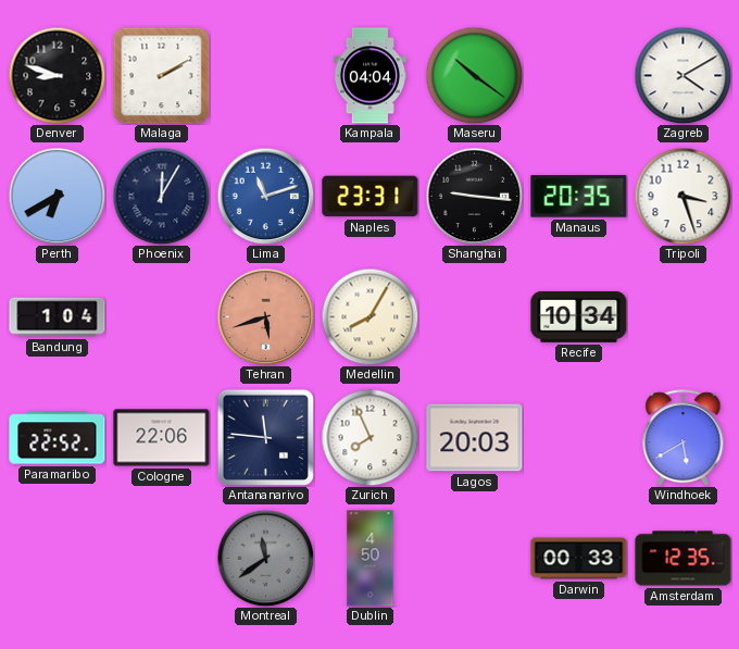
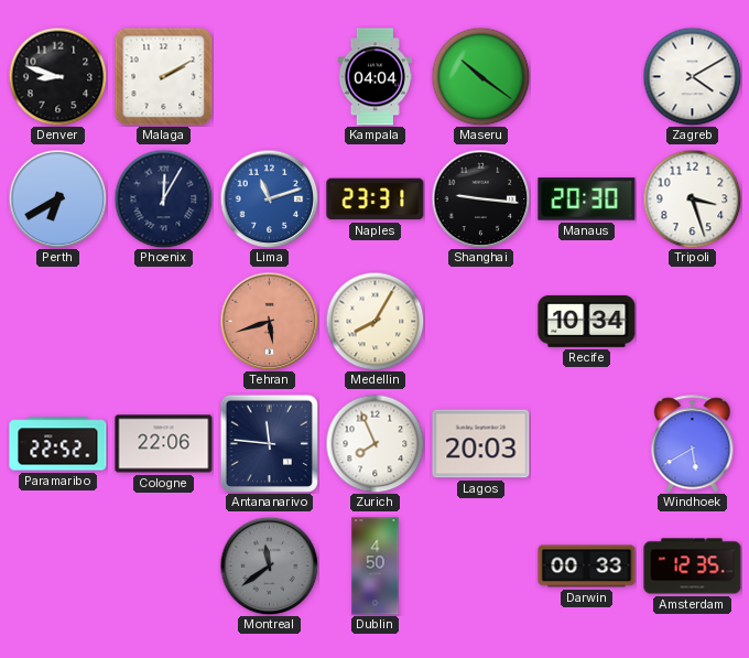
Manaus: 20:35 -> 20:30 (587, 199)
Bandung: 1:04 -> none (58, 317)
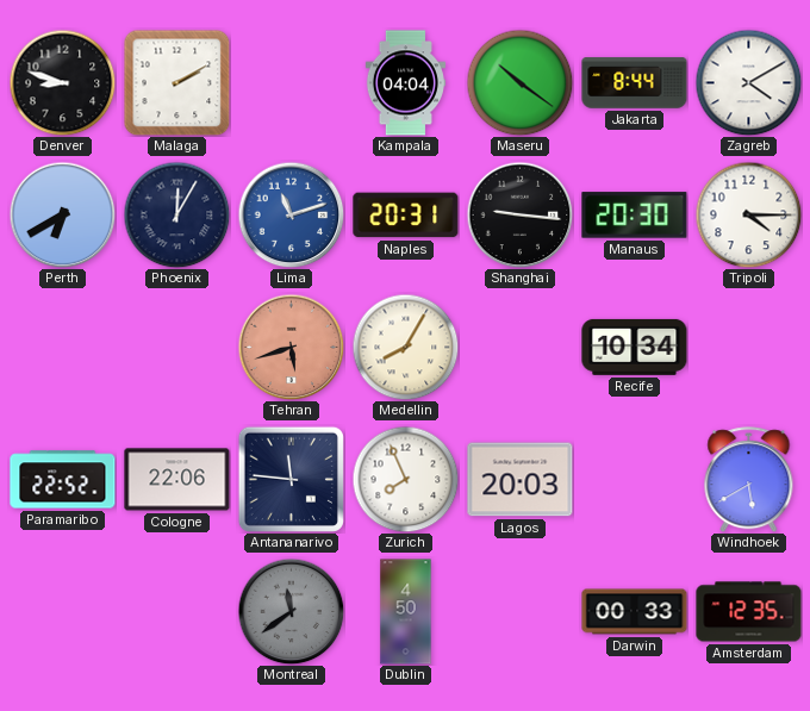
Jakarta: none -> 8:44 (635, 83)
Naples: 23:31 -> 20:31 (406, 216)
Tripoli: 3:27 -> 4:15 (748, 214)
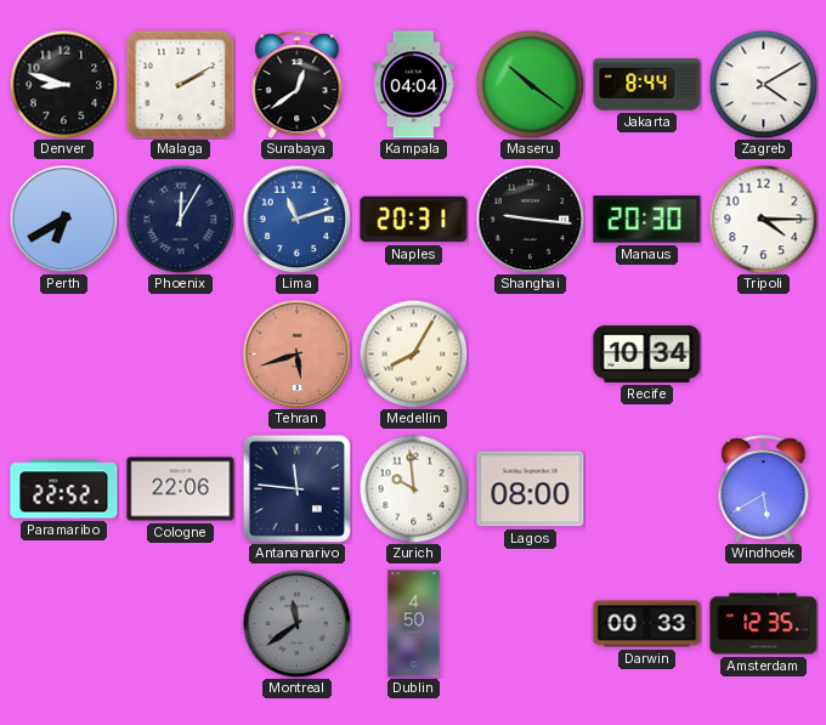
Surabaya: none -> 12:39 (298, 85)
Zurich: 7:56 -> 9:59 (413, 488)
Lagos: 20:03 -> 08:00 (531, 489)
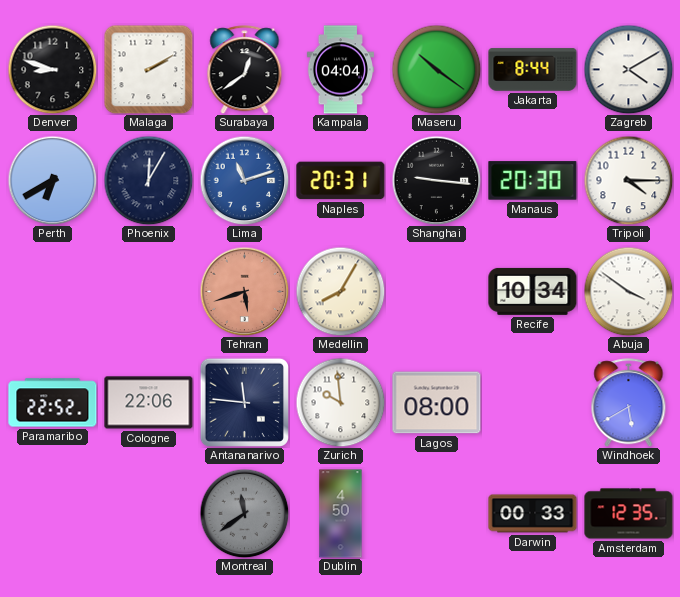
Abuja: none -> 3:51 (628, 291)
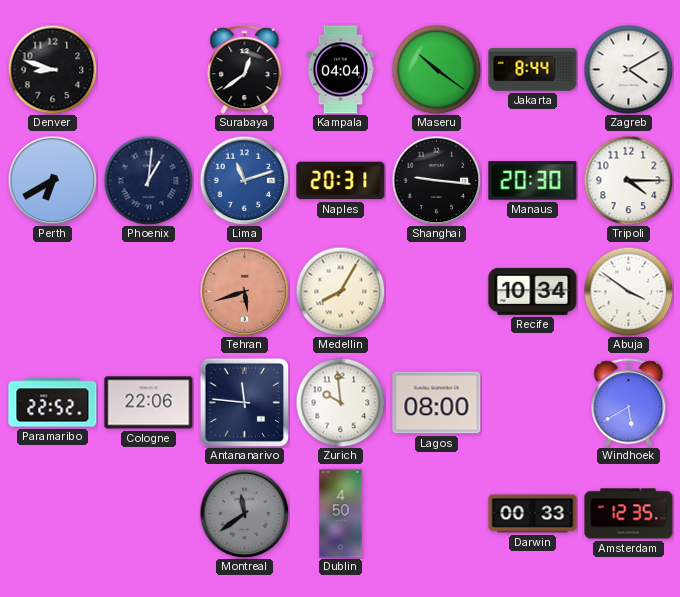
Malaga: 2:10 -> none (148, 69)
Phoenix: 12:05 -> 1:01 (148, 180)
